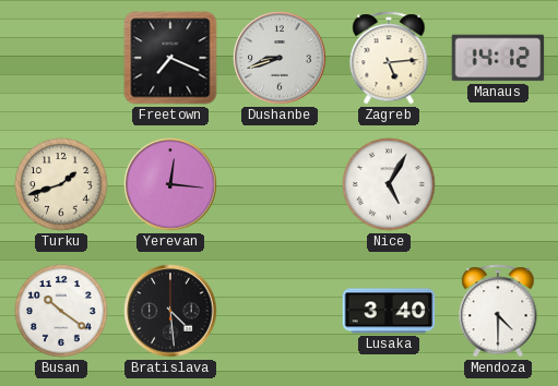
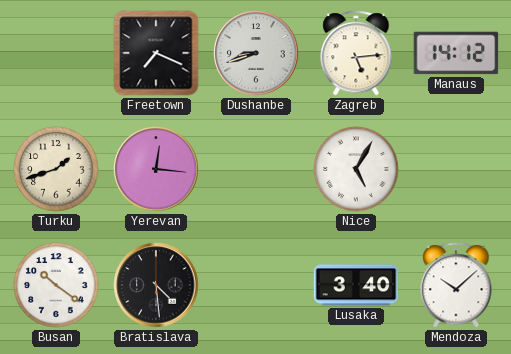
Mendoza: 4:30 -> 10:08 (456, 285)
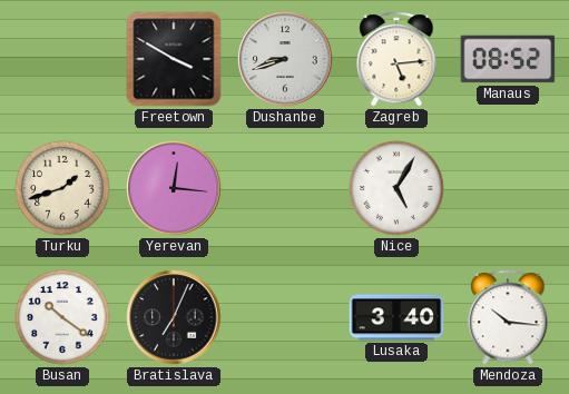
Freetown: 7:19 -> 3:50 (174, 59)
Manaus: 14:12 -> 08:52 (508, 59)
Bratislava: 4:29 -> 7:04 (174, 317)
Mendoza: 10:08 -> 10:16 (508, 317)
